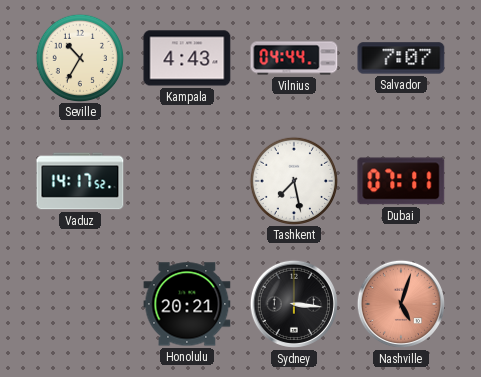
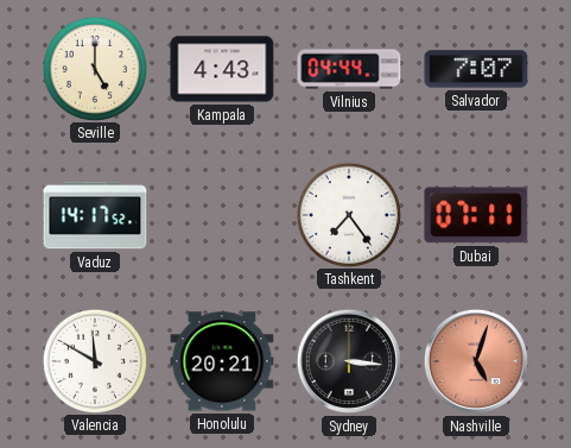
Seville: 10:35 -> 5:00 (94, 68)
Tashkent: 7:28 -> 7:24 (348, 214)
Valencia: none -> 11:50 (94, 360)
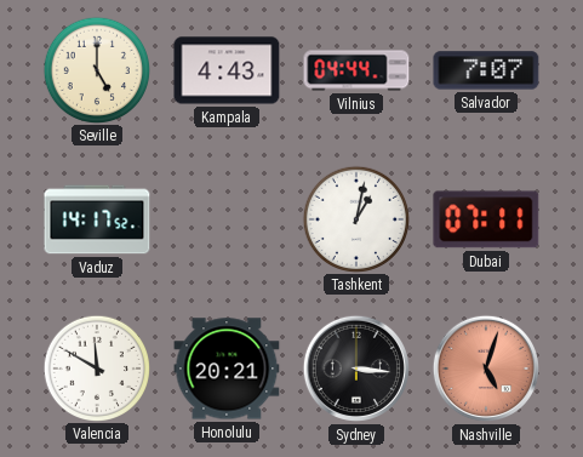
Tashkent: 7:24 -> 1:02 (355, 218)
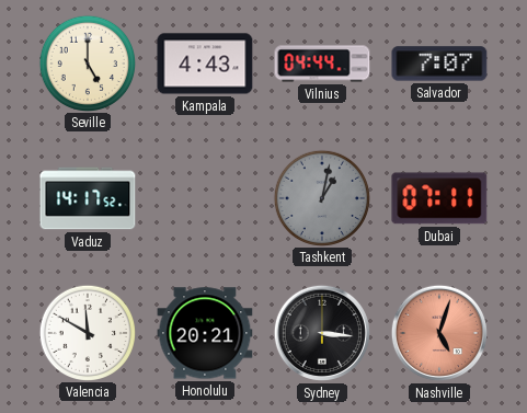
Tashkent dial: white -> grey (321, 197)
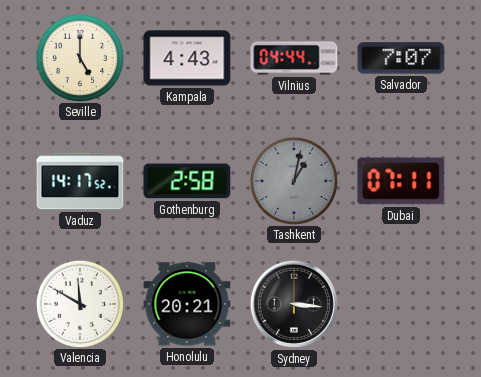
Gothenburg: none -> 2:58 (187, 181)
Nashville: 5:03 -> none (439, 333)
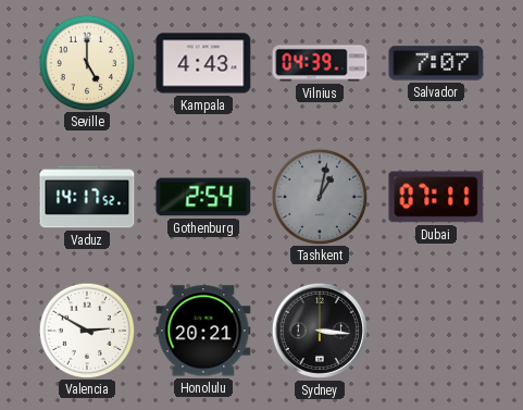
Vilnius: 04:44 -> 04:39 (320, 63)
Gothenburg: 2:58 -> 2:54 (203, 197)
Valencia: 11:50 -> 2:50 (86, 330)
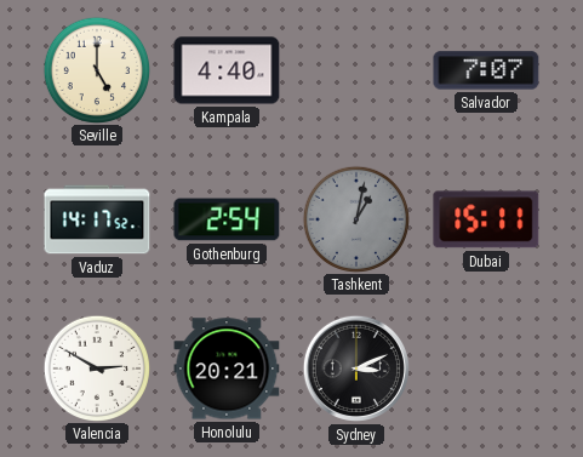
Kampala: 4:43 -> 4:40 (227, 70)
Vilnius: 04:39 -> none (320, 63)
Dubai: 07:11 -> 15:11 (486, 219)
Sydney: 3:16 -> 3:11 (356, 369)
